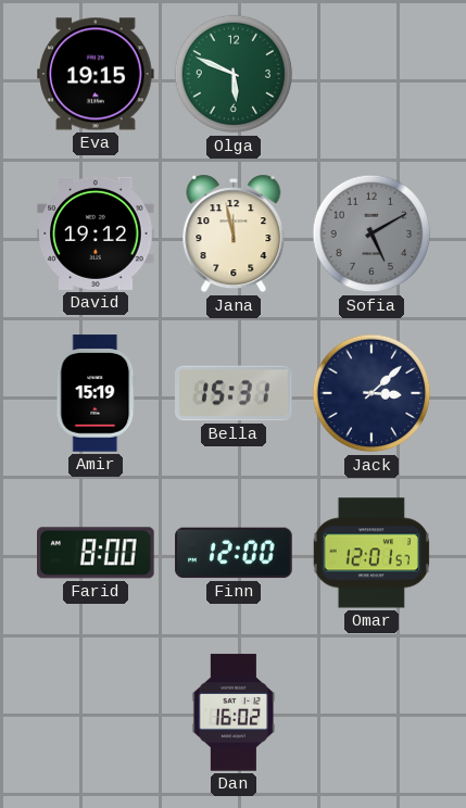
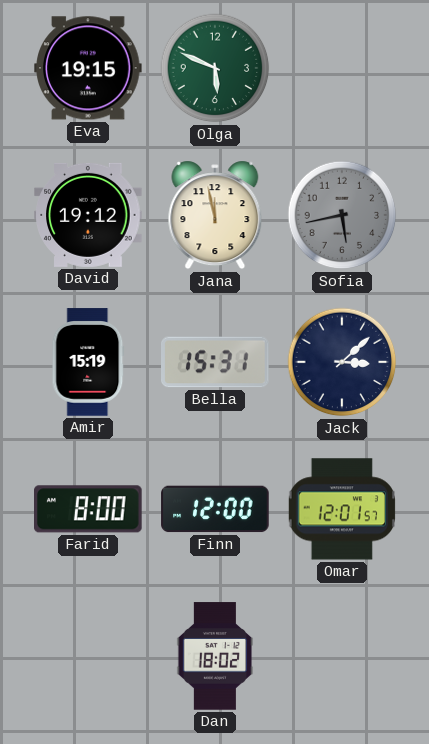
Sofia: 5:10 -> 5:43 (342, 215)
Dan: 16:02 -> 18:02 (215, 656)
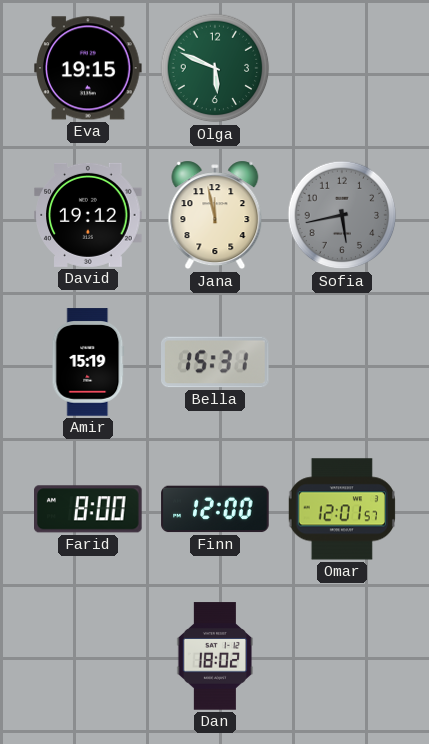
Jack: 3:08 -> none (342, 362)
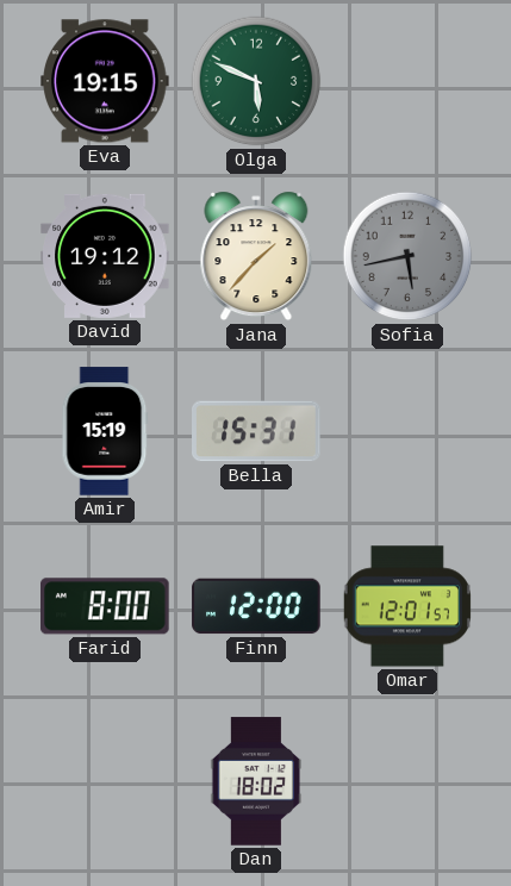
Jana: 11:58 -> 1:37 (256, 256)
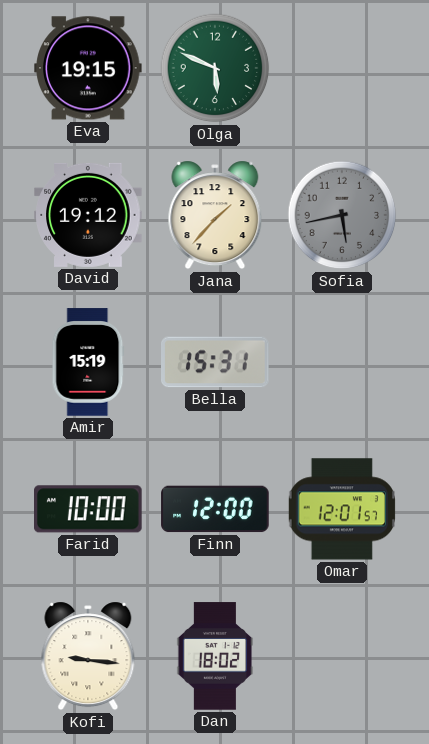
Farid: 8:00 -> 10:00 (89, 509)
Kofi: none -> 9:16 (88, 656)
